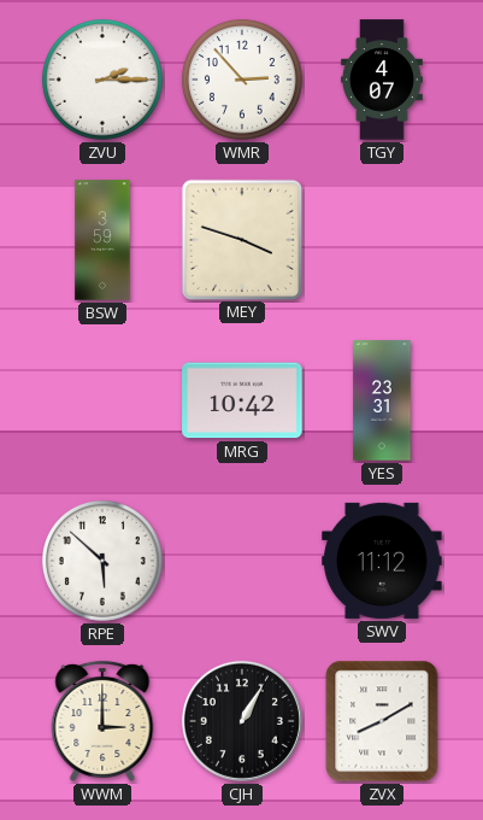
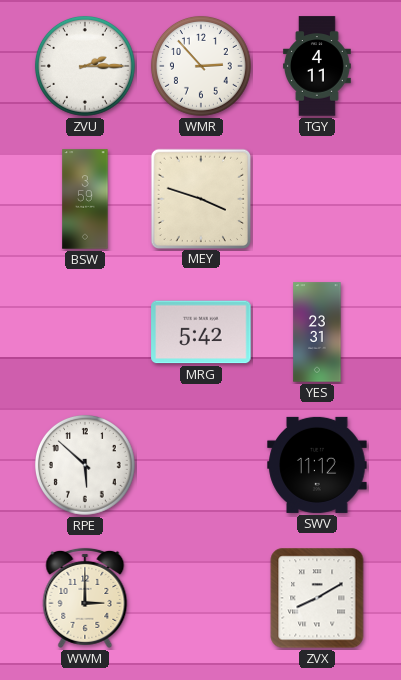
TGY: 4:07 -> 4:11 (317, 66)
MRG: 10:42 -> 5:42 (201, 332)
CJH: 1:05 -> none (242, 721)
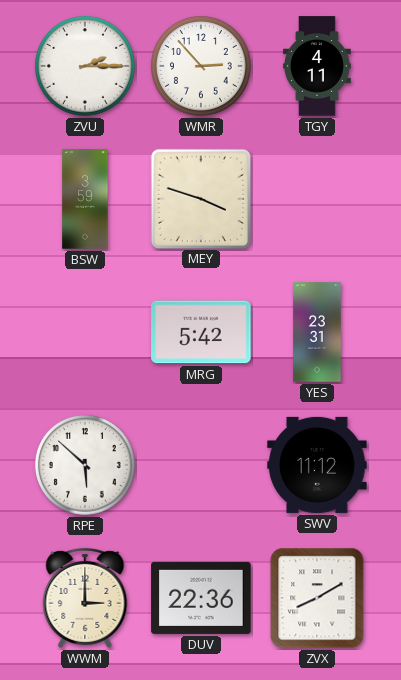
DUV: none -> 22:36 (201, 598)
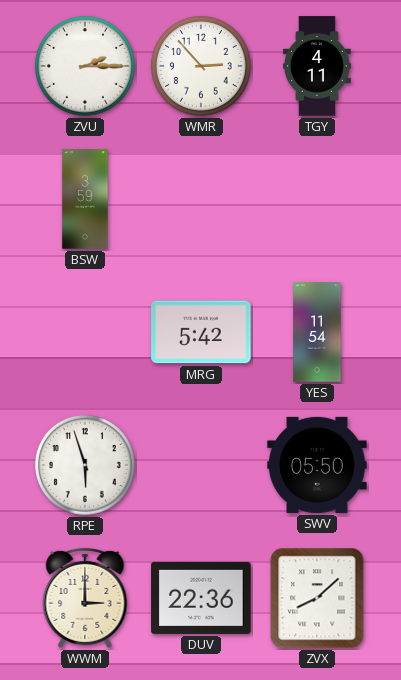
MEY: 3:48 -> none (200, 198)
YES: 23:31 -> 11:54 (317, 332)
RPE: 5:52 -> 5:57 (85, 466)
SWV: 11:12 -> 05:50 (317, 465)
ZVX: 8:10 -> 8:08 (317, 598)
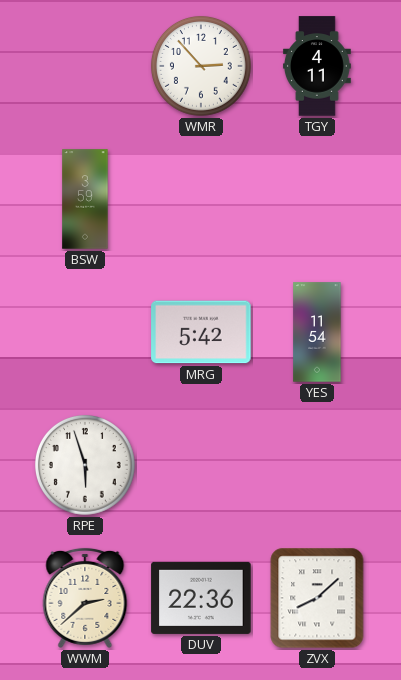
ZVU: 2:15 -> none (85, 67)
SWV: 05:50 -> none (317, 465)
WWM: 3:00 -> 2:38 (85, 598)
